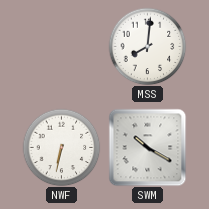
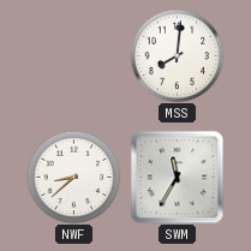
NWF: 6:32 -> 8:38 (73, 177)
SWM: 10:20 -> 11:35 (177, 177)
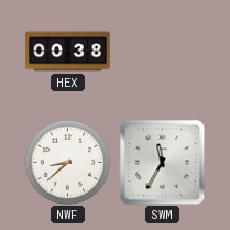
HEX: none -> 00:38 (68, 52)
MSS: 8:01 -> none (177, 55)
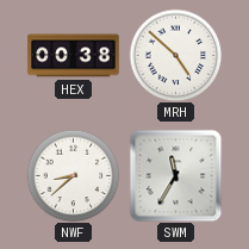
MRH: none -> 4:52 (175, 55)
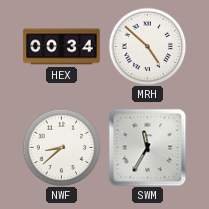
HEX: 00:38 -> 00:34 (62, 47)
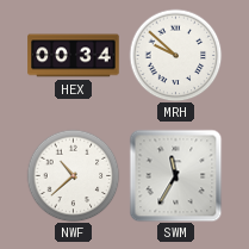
MRH: 4:52 -> 9:52 (175, 55)
NWF: 8:38 -> 10:38 (73, 175)
